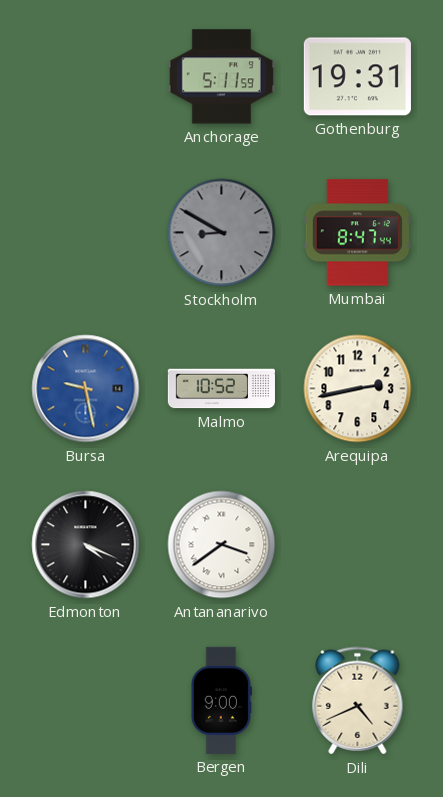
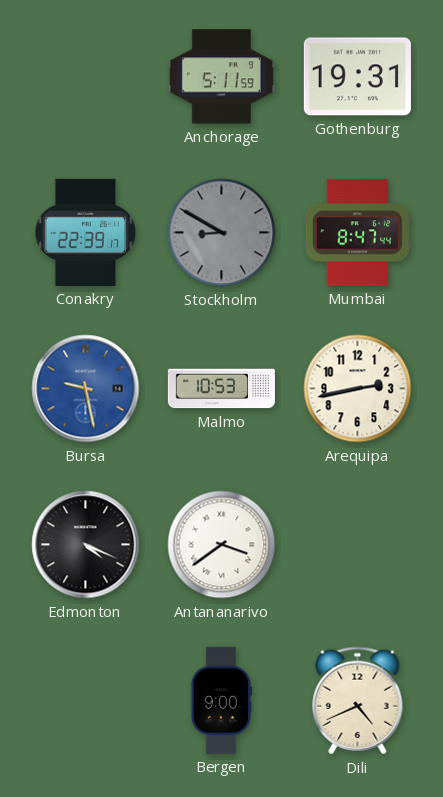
Conakry: none -> 22:39 (86, 232)
Malmo: 10:52 -> 10:53 (221, 389)
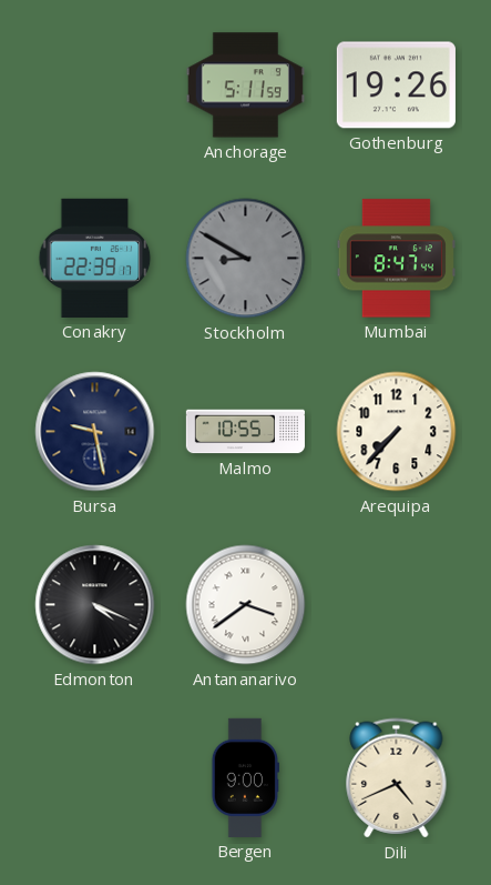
Gothenburg: 19:31 -> 19:26 (396, 86)
Bursa dial: blue -> navy (95, 432)
Malmo: 10:53 -> 10:55 (245, 432)
Arequipa: 2:43 -> 7:37 (397, 432)
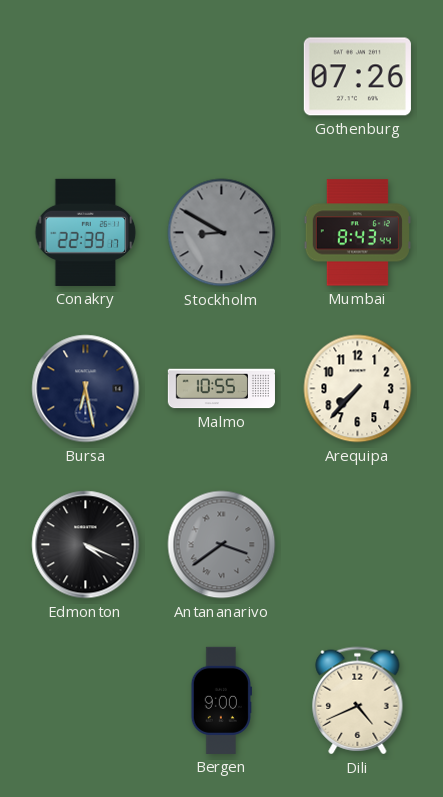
Anchorage: 5:11 -> none (245, 86)
Gothenburg: 19:26 -> 07:26 (357, 77)
Mumbai: 8:47 -> 8:43 (357, 233)
Bursa: 9:28 -> 6:28 (86, 389)
Antananarivo dial: white -> grey (222, 545)
